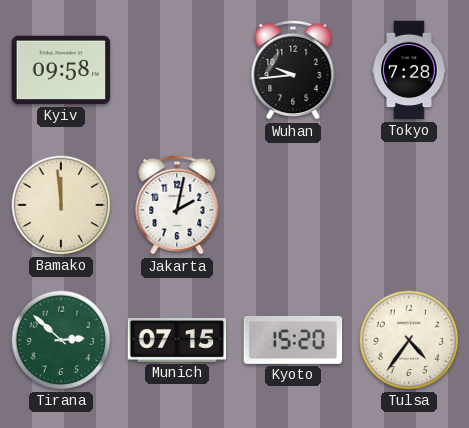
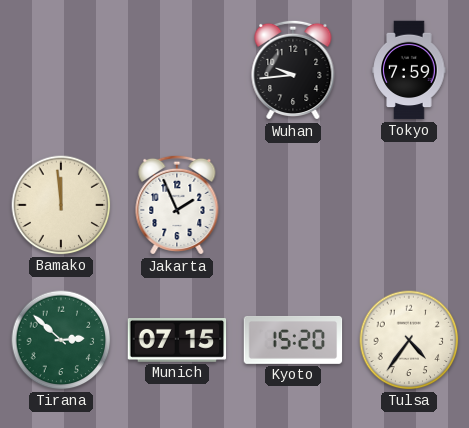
Kyiv: 09:58 -> none (61, 70)
Tokyo: 7:28 -> 7:59 (409, 70)
Jakarta: 2:02 -> 1:56 (177, 205)
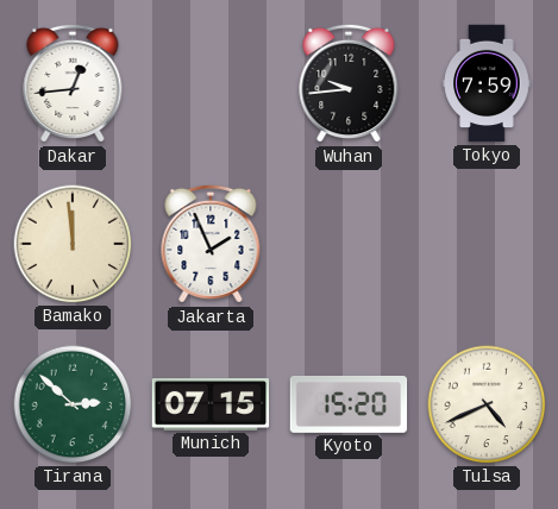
Dakar: none -> 12:44 (73, 83)
Tulsa: 4:36 -> 4:41 (487, 404)
